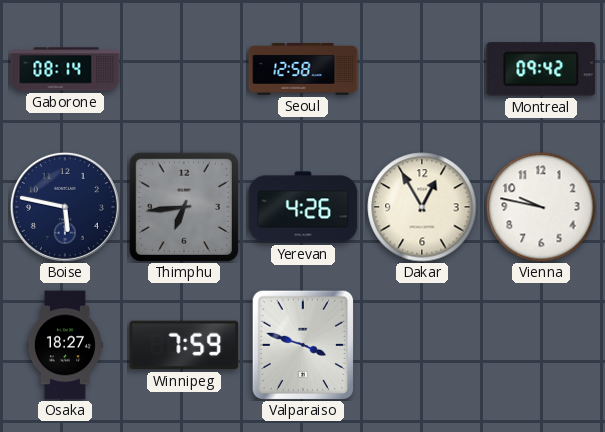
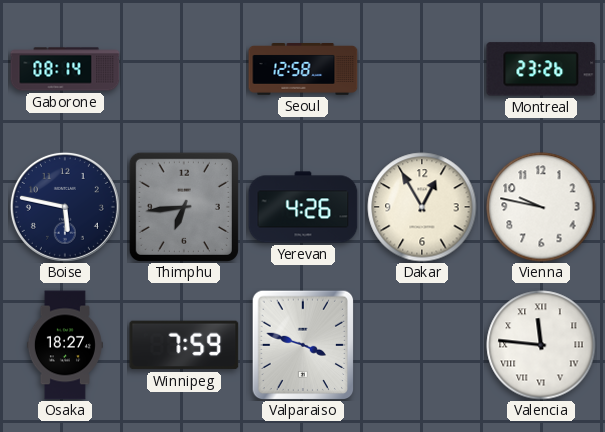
Montreal: 09:42 -> 23:26 (541, 69)
Valencia: none -> 11:46 (541, 345)
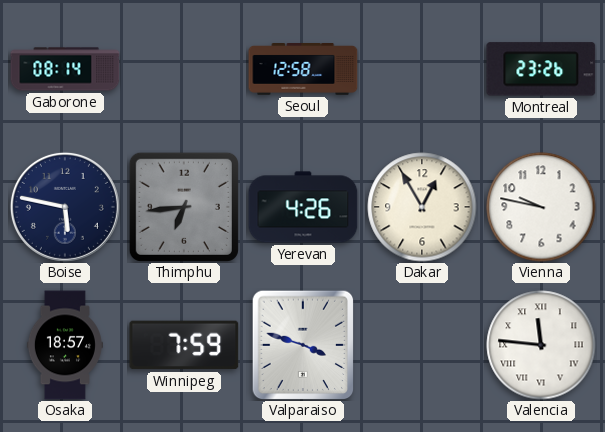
Osaka: 18:27 -> 18:57 (65, 345)
